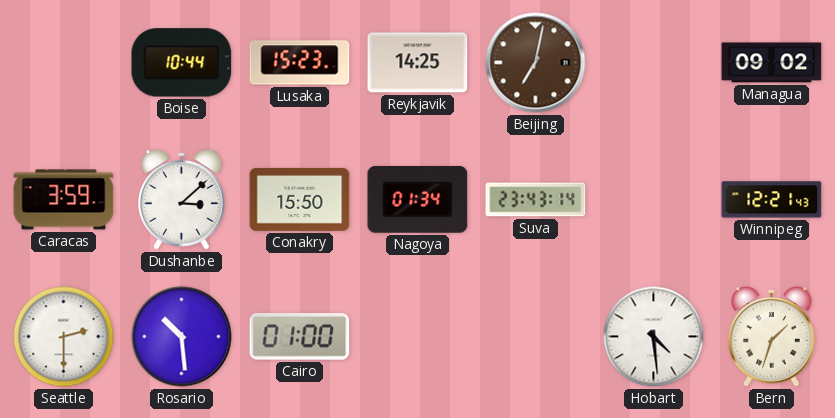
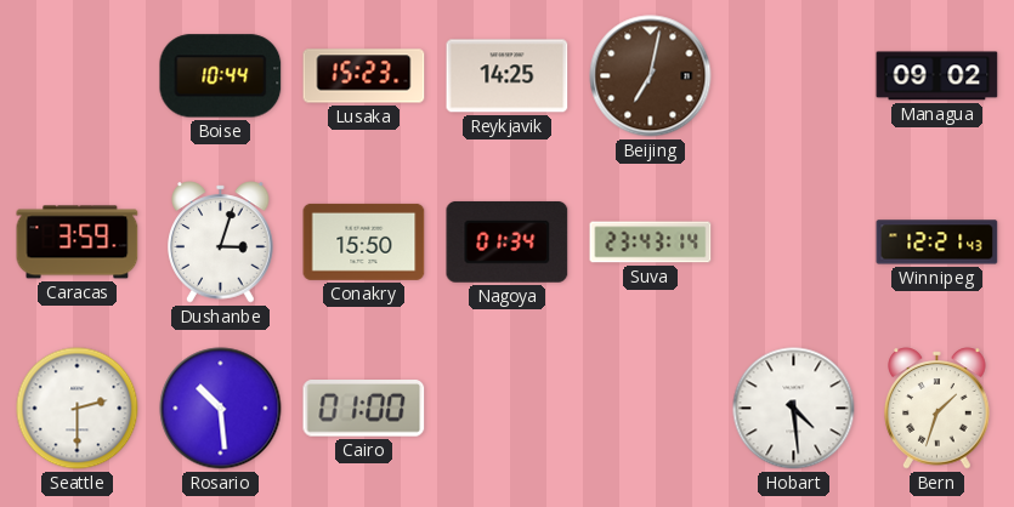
Dushanbe: 3:08 -> 3:03 (221, 243)
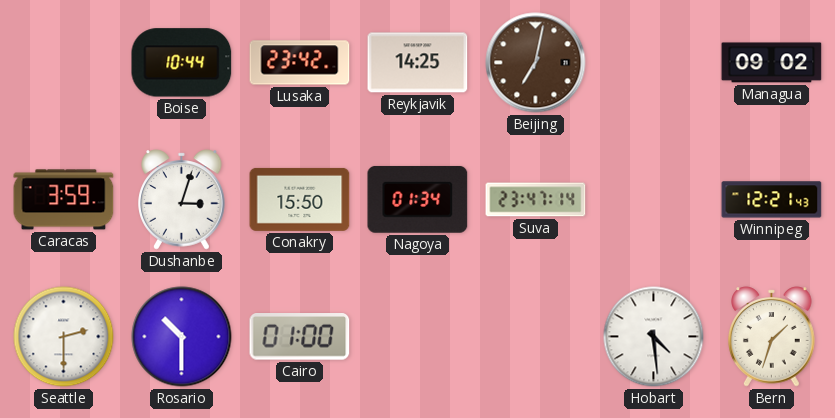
Lusaka: 15:23 -> 23:42 (300, 63)
Suva: 23:43 -> 23:47 (536, 200)
Rosario: 10:29 -> 10:30 (182, 337)
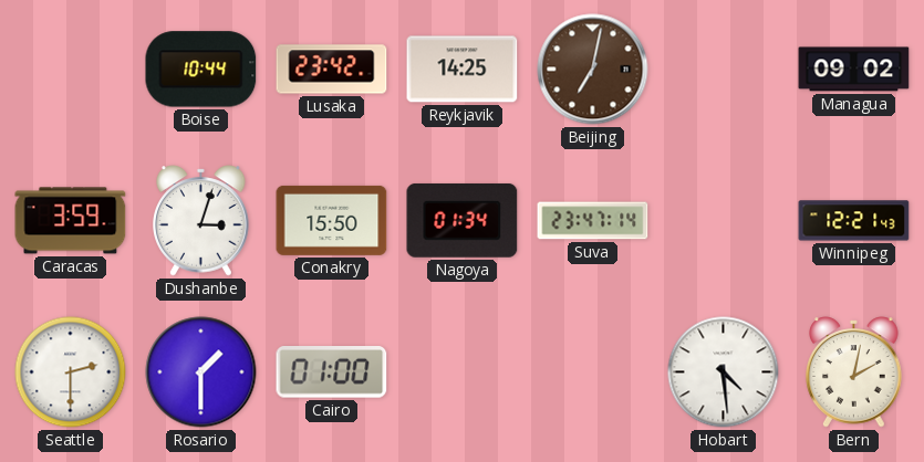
Rosario: 10:30 -> 1:30 (201, 372)
Bern: 1:33 -> 2:02 (854, 372)
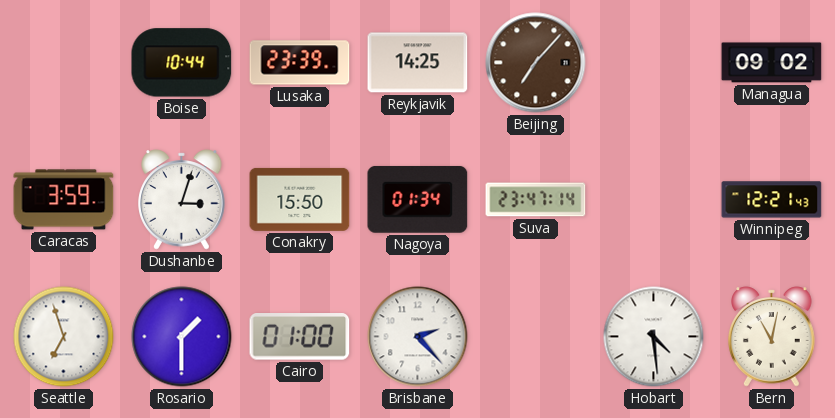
Lusaka: 23:42 -> 23:39 (300, 63)
Beijing: 7:02 -> 7:07 (536, 63)
Seattle: 2:30 -> 6:57 (64, 337)
Brisbane: none -> 2:23 (418, 337)
Bern: 2:02 -> 11:02 (772, 337)
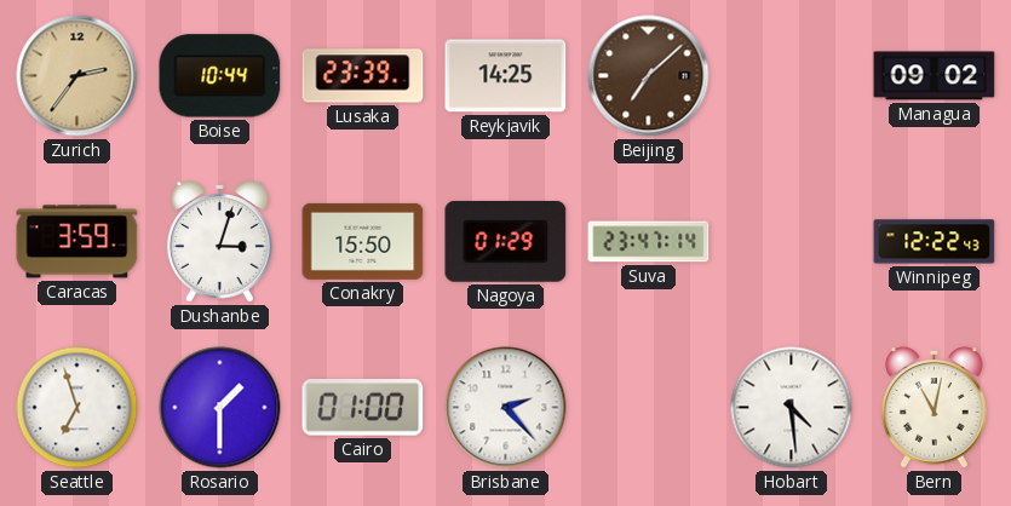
Zurich: none -> 2:36 (77, 76)
Beijing: 7:07 -> 7:08 (649, 76)
Nagoya: 01:34 -> 01:29 (506, 241)
Winnipeg: 12:21 -> 12:22 (935, 242)
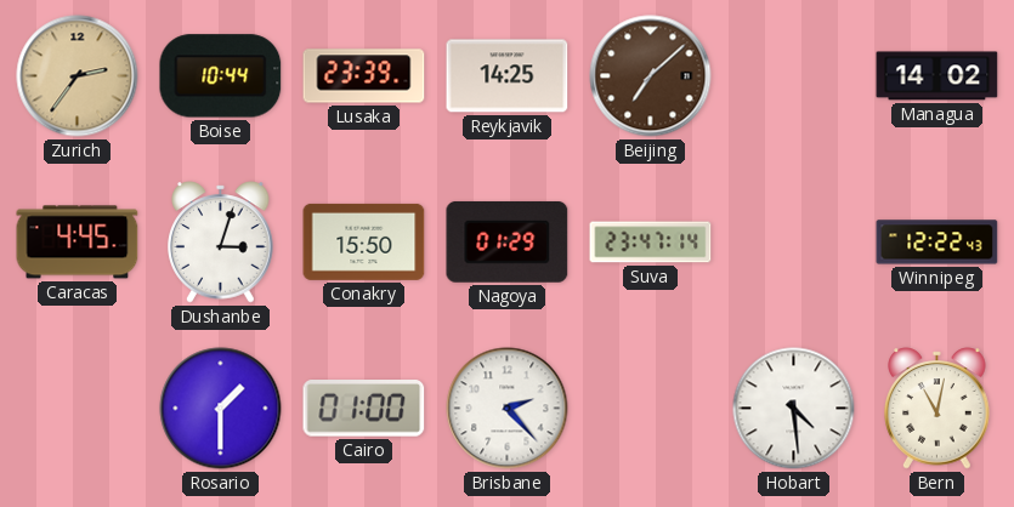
Managua: 09:02 -> 14:02 (937, 76)
Caracas: 3:59 -> 4:45 (78, 243)
Seattle: 6:57 -> none (77, 408)
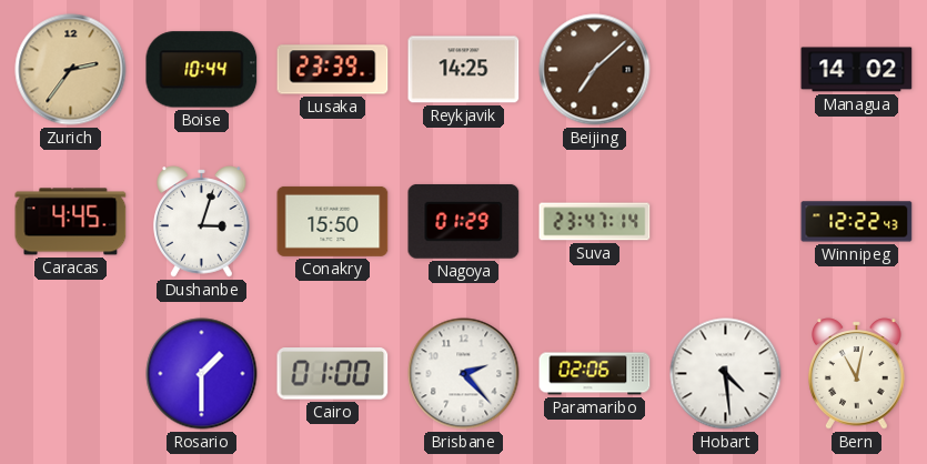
Paramaribo: none -> 02:06 (595, 374)
